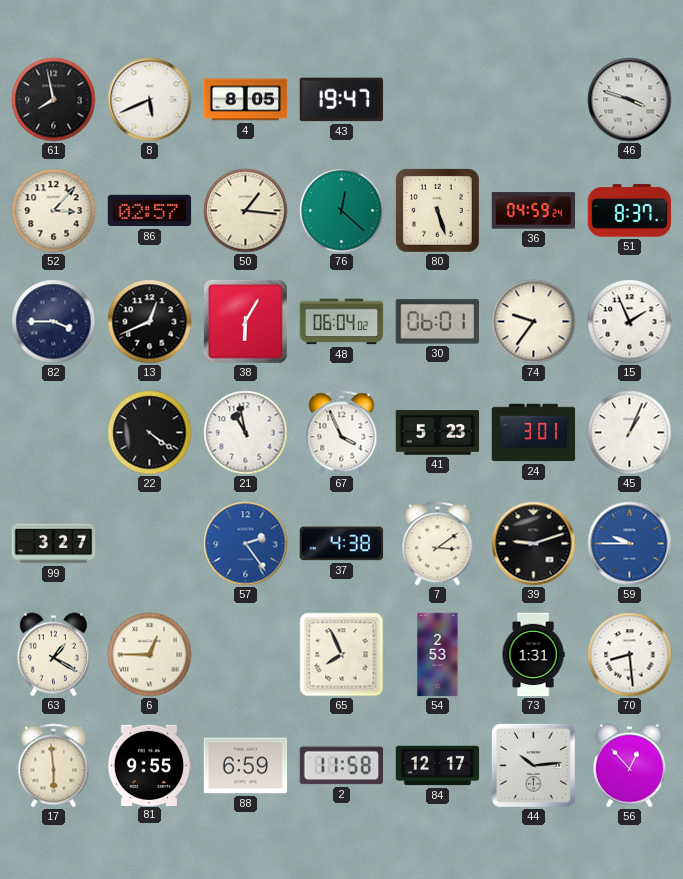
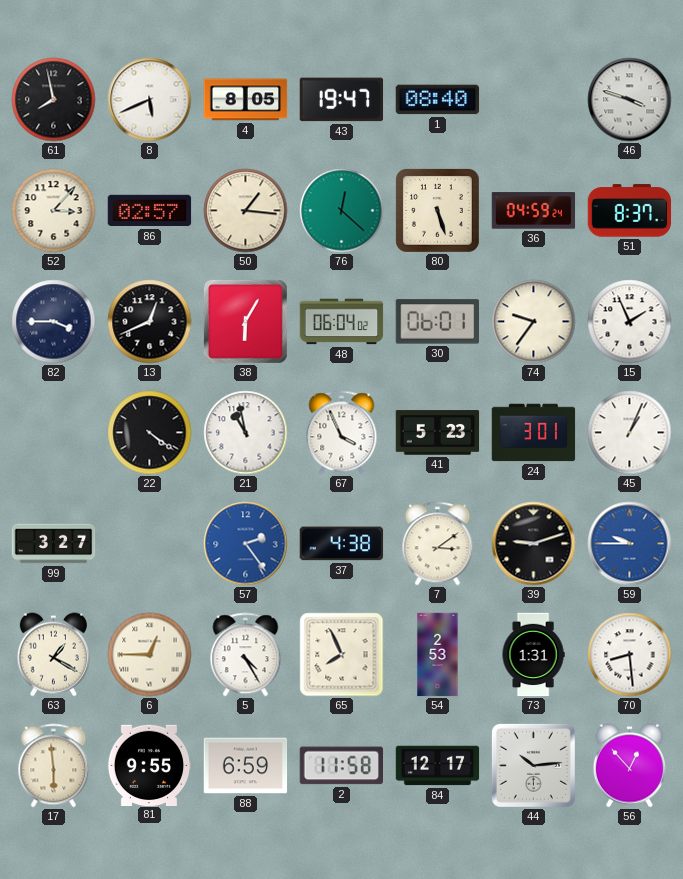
1: none -> 08:40 (438, 100)
5: none -> 4:25 (246, 655)
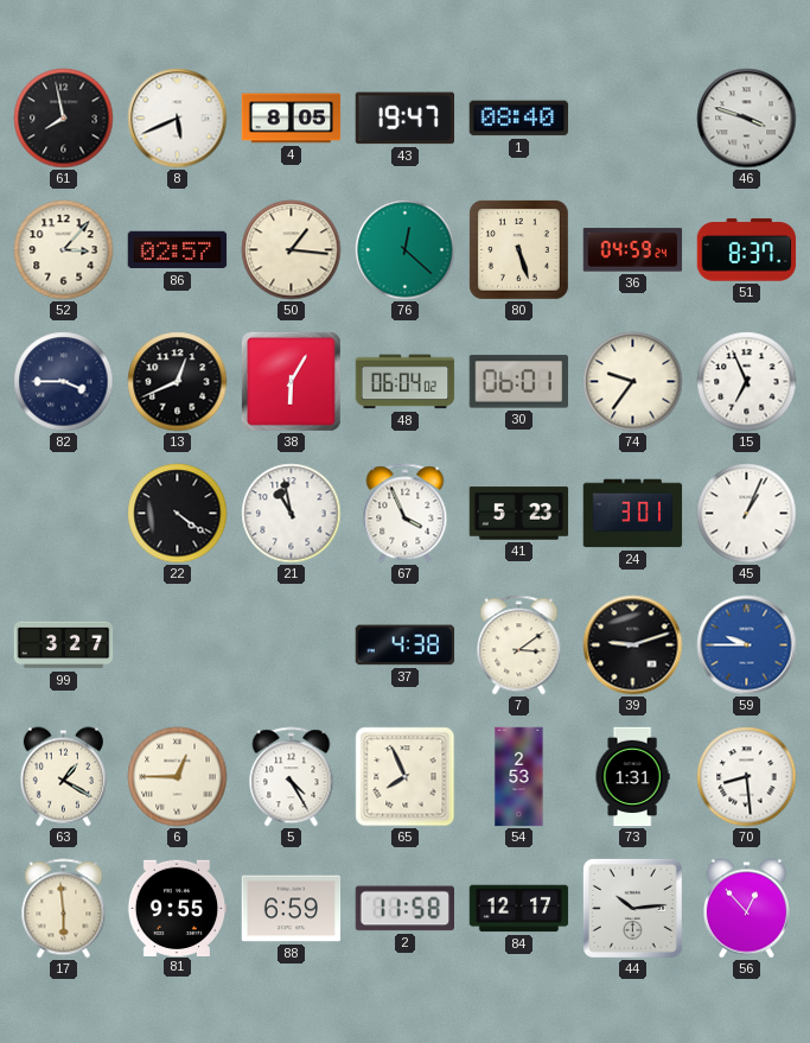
15: 1:56 -> 6:56 (747, 382)
57: 2:24 -> none (246, 544)
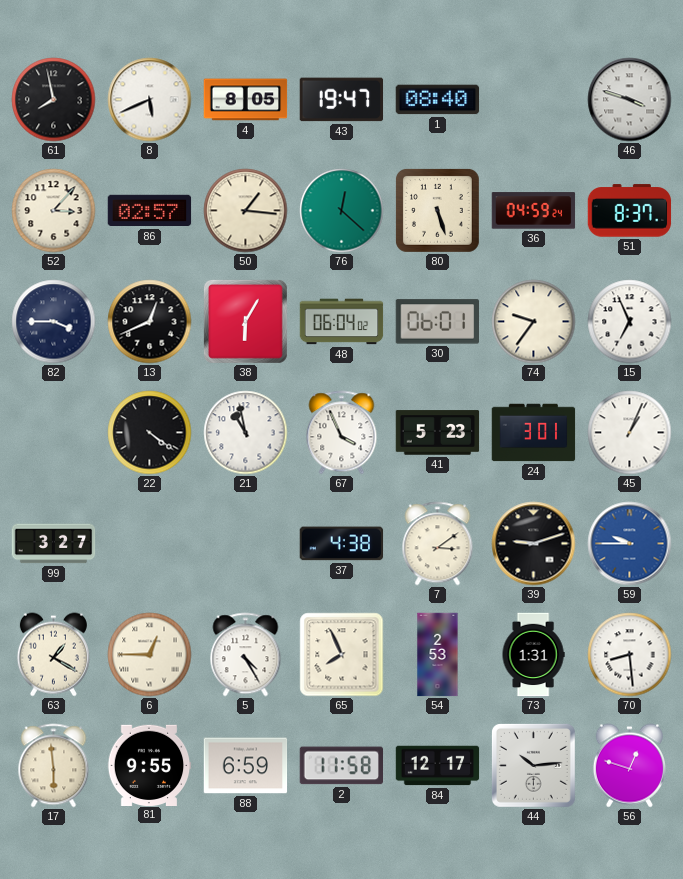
56: 12:53 -> 12:48 (629, 766)
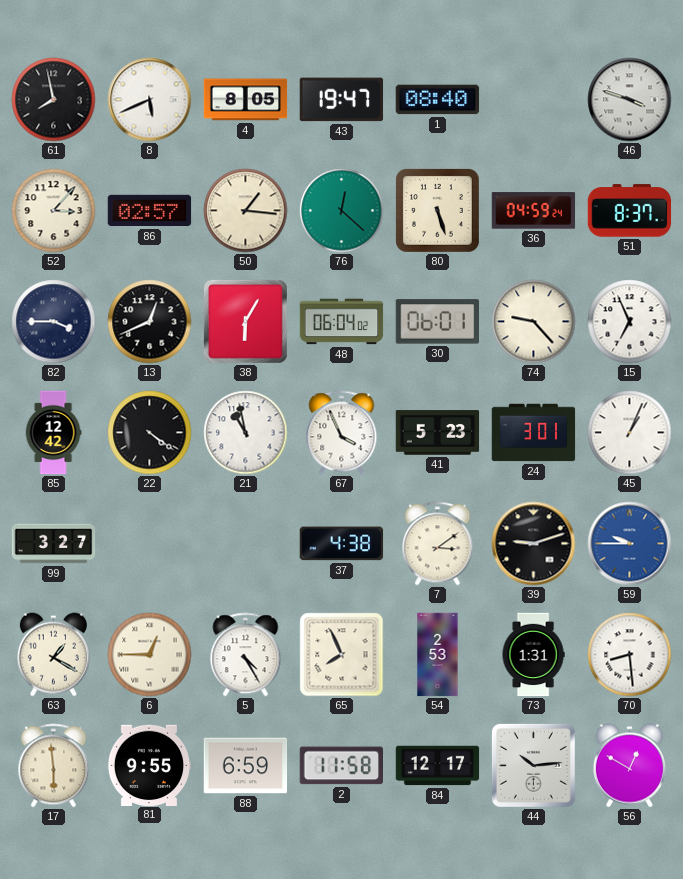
74: 9:36 -> 9:23 (534, 322)
85: none -> 12:42 (53, 433)
56: 12:48 -> 12:50 (629, 766)
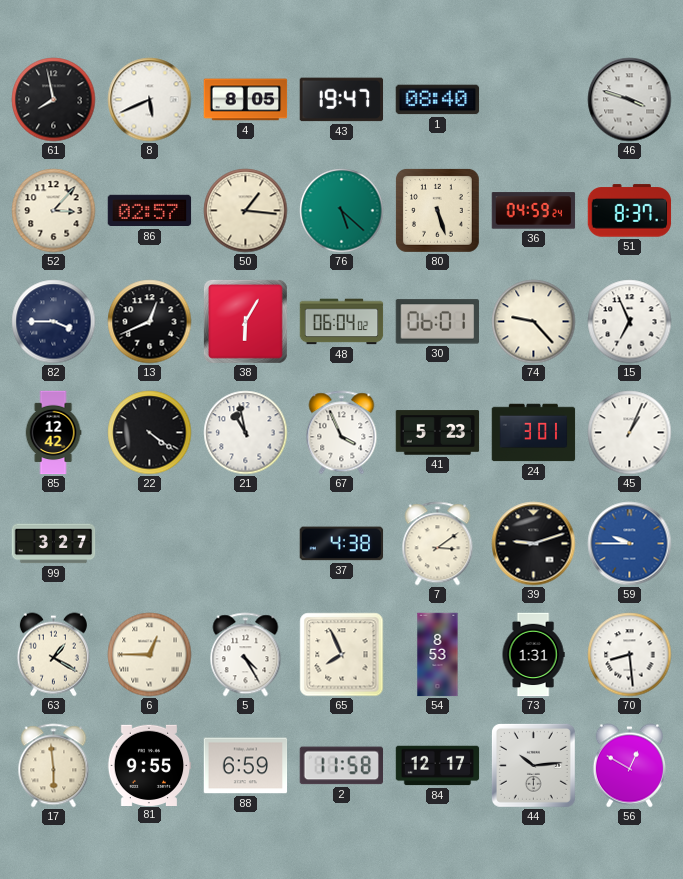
76: 12:22 -> 5:22 (342, 211)
54: 2:53 -> 8:53 (438, 655)
